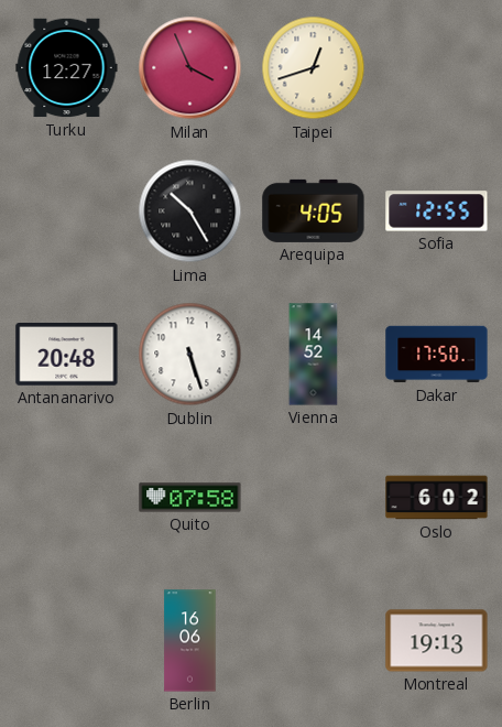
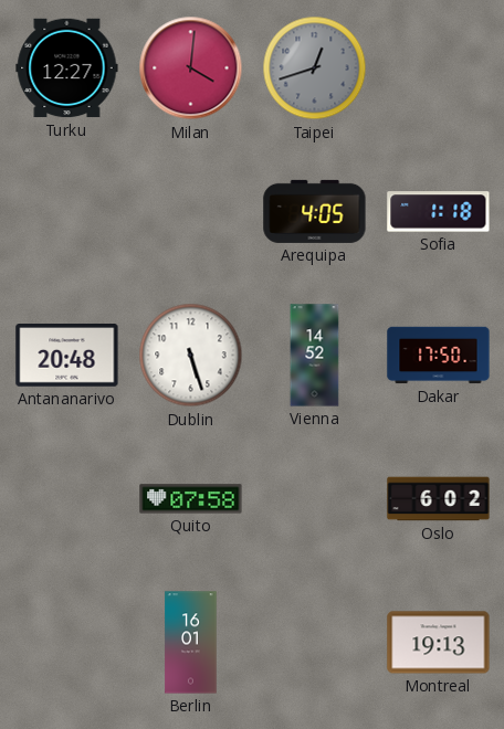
Milan: 3:56 -> 4:01 (191, 68)
Taipei dial: cream -> grey (315, 68)
Lima: 10:25 -> none (190, 211)
Sofia: 12:55 -> 1:18 (439, 212)
Berlin: 16:06 -> 16:01 (191, 643)
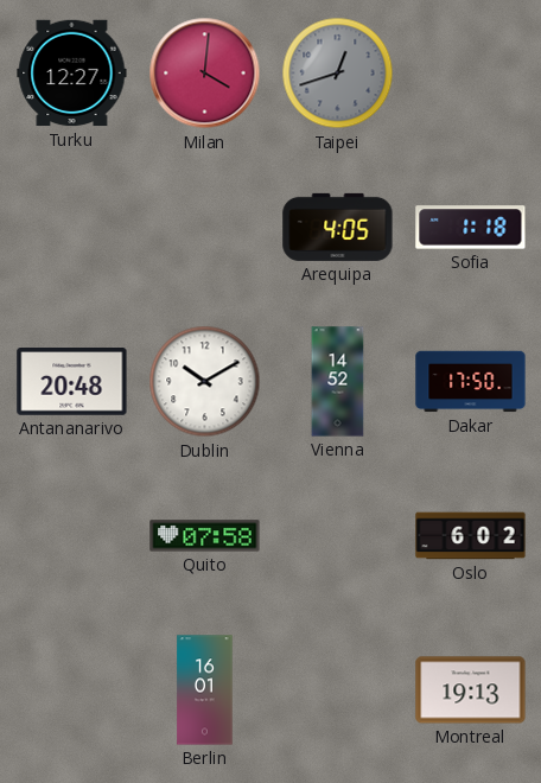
Dublin: 5:27 -> 10:10 (205, 382)
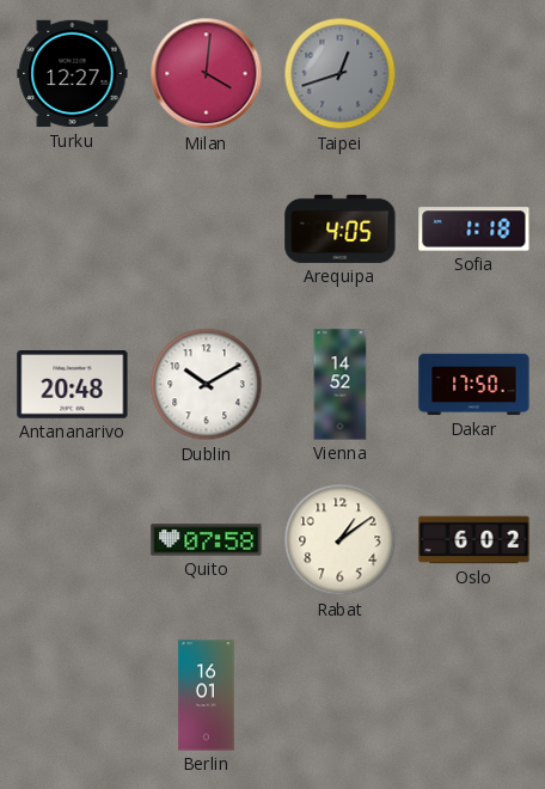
Rabat: none -> 1:09 (341, 540)
Montreal: 19:13 -> none (471, 690)
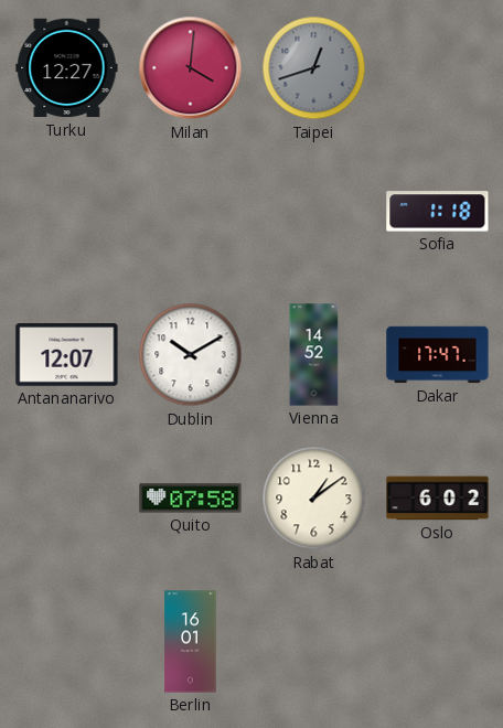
Arequipa: 4:05 -> none (341, 228)
Antananarivo: 20:48 -> 12:07 (67, 355)
Dakar: 17:50 -> 17:47 (438, 355)
